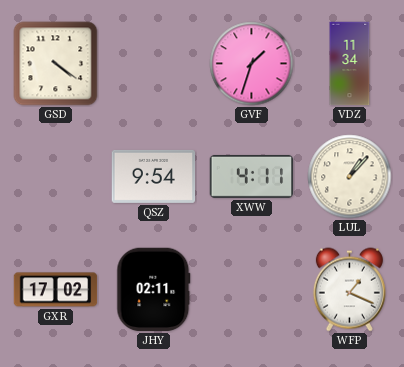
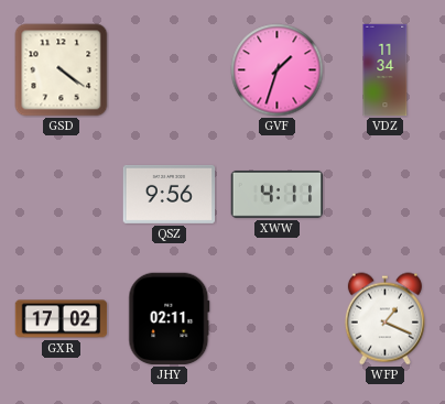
QSZ: 9:54 -> 9:56 (170, 194)
LUL: 1:07 -> none (350, 177)
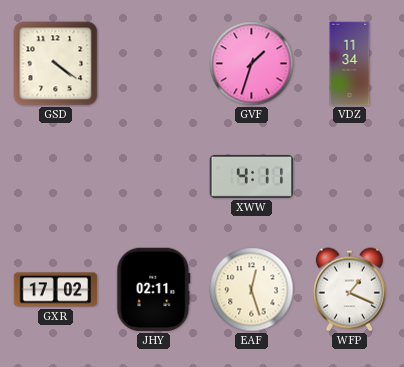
QSZ: 9:56 -> none (170, 194)
EAF: none -> 12:27 (252, 290)
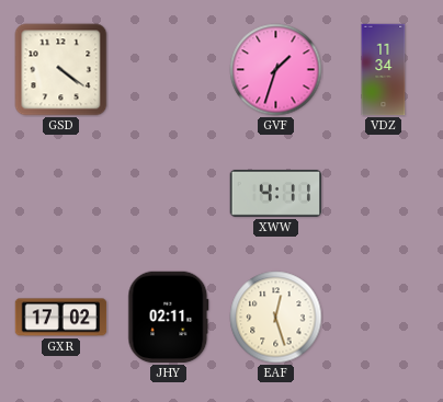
WFP: 1:19 -> none (349, 290)
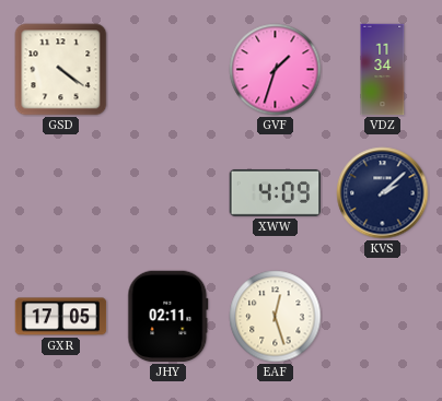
XWW: 4:11 -> 4:09 (276, 192)
KVS: none -> 2:08 (383, 193)
GXR: 17:02 -> 17:05 (61, 317)
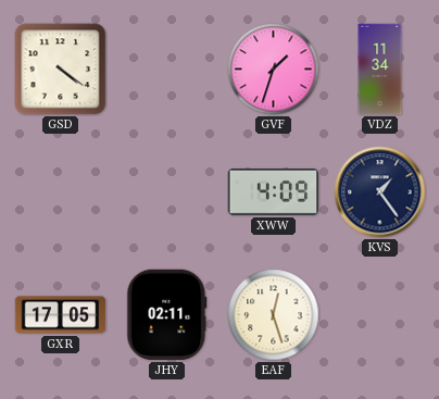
KVS: 2:08 -> 1:24 (380, 192)
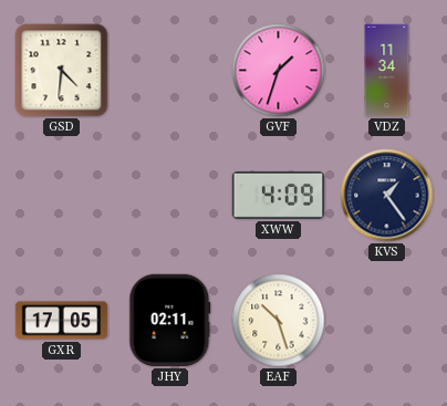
GSD: 4:21 -> 4:31 (62, 71)
EAF: 12:27 -> 10:27 (279, 321)
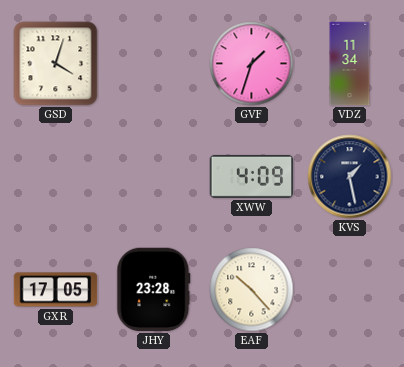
GSD: 4:31 -> 4:03 (56, 64)
KVS: 1:24 -> 1:28 (350, 177)
JHY: 02:11 -> 23:28 (154, 290)
EAF: 10:27 -> 10:23 (252, 290)
